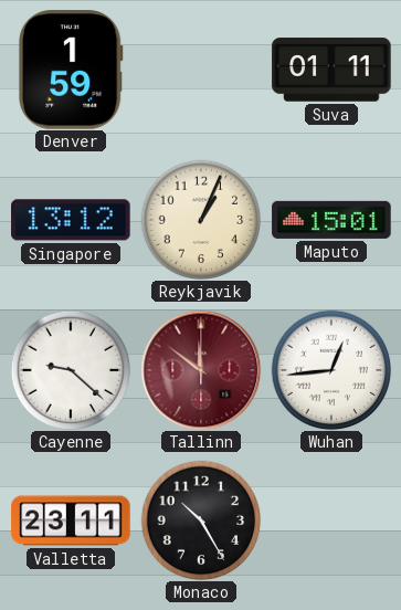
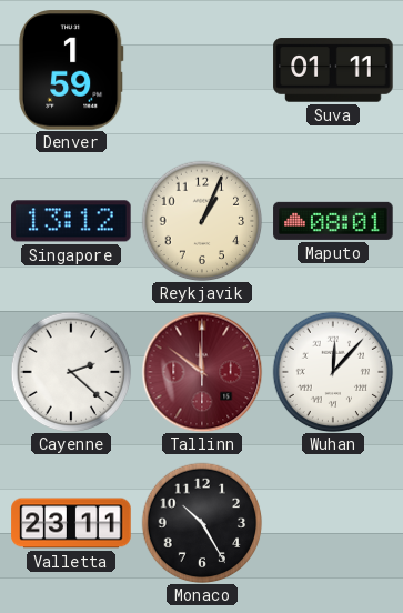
Maputo: 15:01 -> 08:01 (333, 221)
Cayenne: 9:22 -> 2:22 (71, 372)
Wuhan: 12:44 -> 12:07 (333, 372)
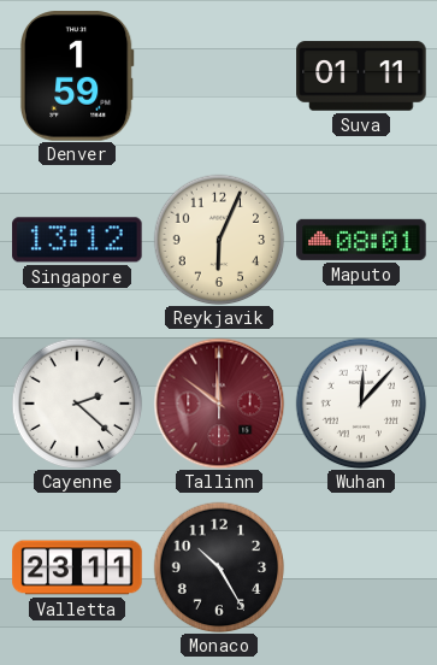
Reykjavik: 1:04 -> 6:04 (219, 240)
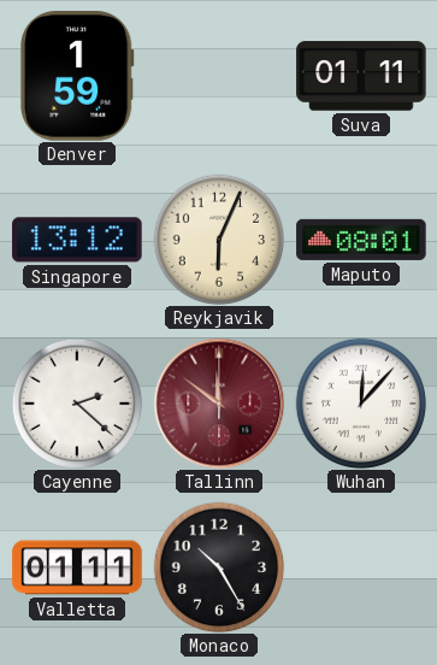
Valletta: 23:11 -> 01:11 (77, 567)
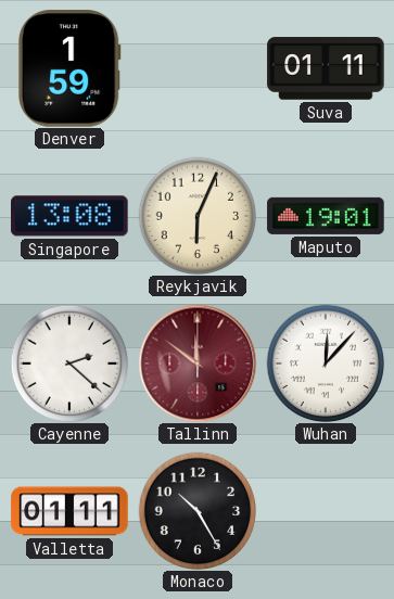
Singapore: 13:12 -> 13:08 (69, 216)
Maputo: 08:01 -> 19:01 (326, 216)
